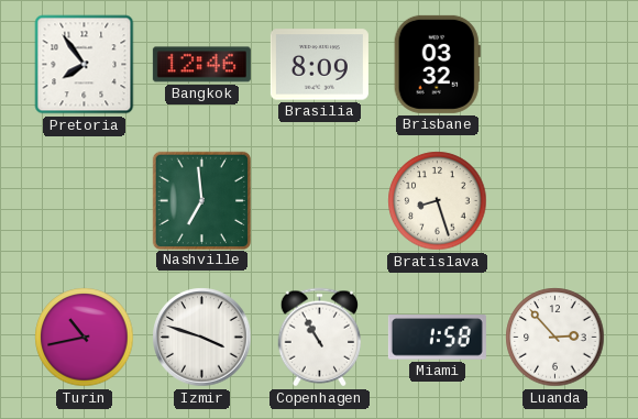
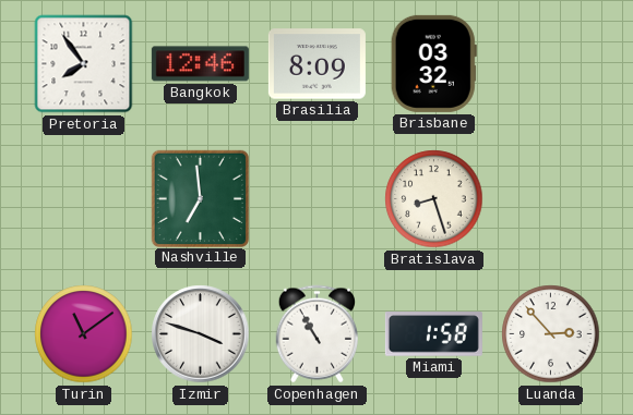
Turin: 10:43 -> 11:09 (84, 334)
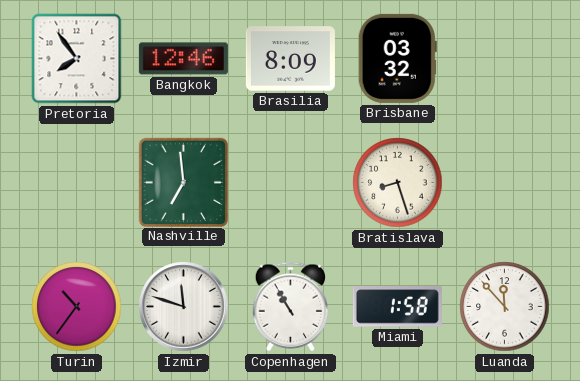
Turin: 11:09 -> 10:36 (77, 307)
Izmir: 3:48 -> 11:48 (184, 307)
Luanda: 2:53 -> 11:53 (505, 307)
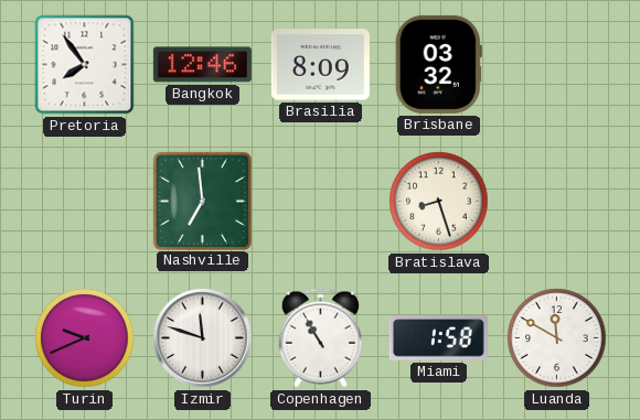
Turin: 10:36 -> 9:41 (85, 338)
Luanda: 11:53 -> 11:50 (557, 338)
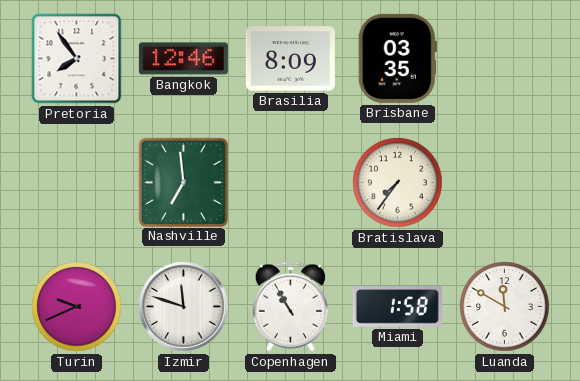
Brisbane: 03:32 -> 03:35 (397, 58)
Bratislava: 8:27 -> 7:36 (398, 183)
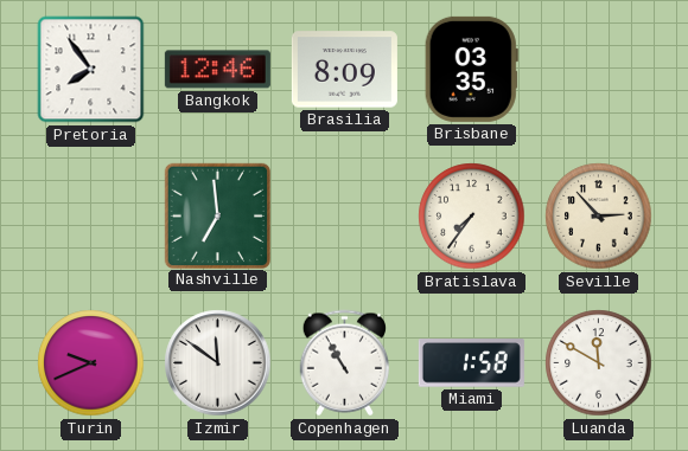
Seville: none -> 2:53 (599, 217)
Izmir: 11:48 -> 11:51 (218, 363)
